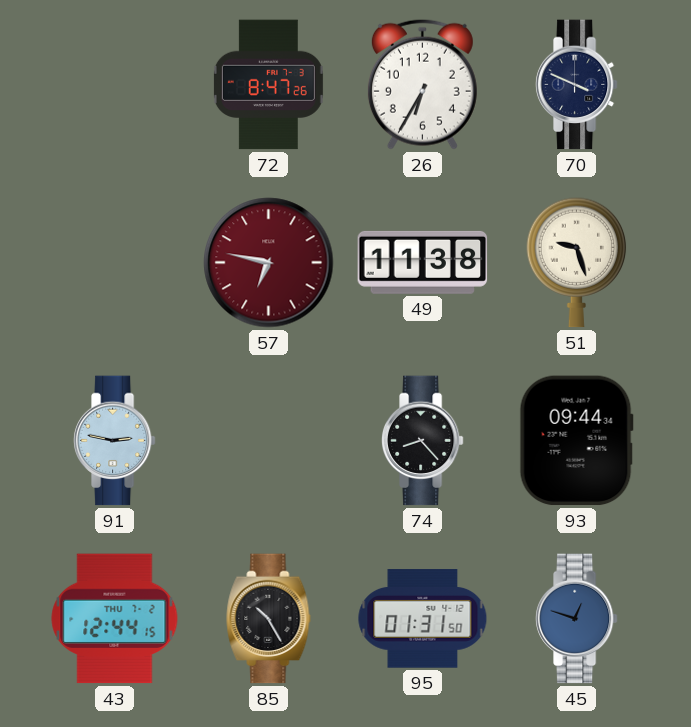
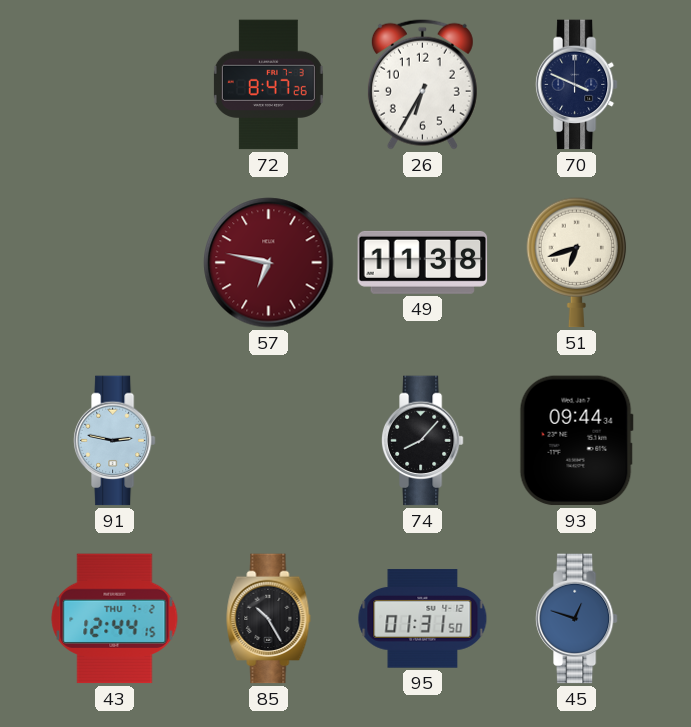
51: 9:27 -> 6:42 (577, 263)
74: 8:23 -> 8:07 (422, 441)
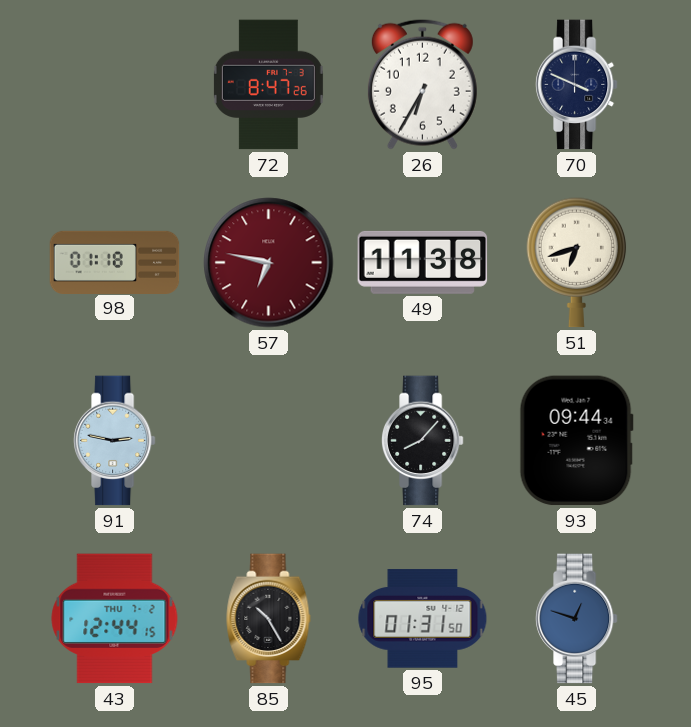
98: none -> 01:18 (115, 262)
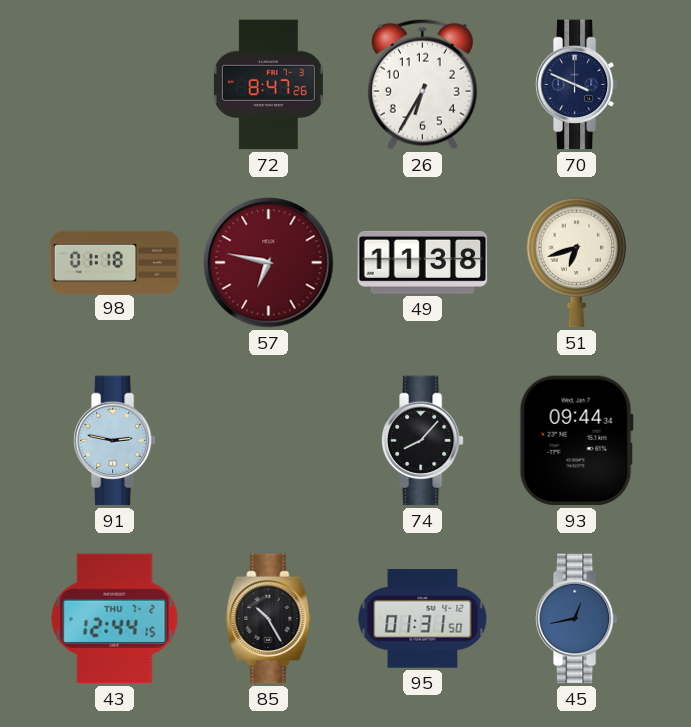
45: 12:48 -> 12:43 (576, 619)
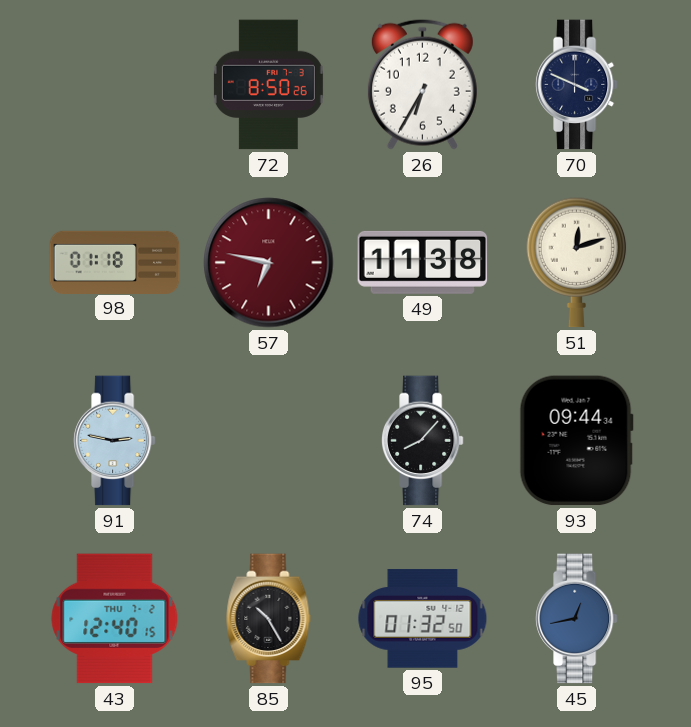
72: 8:47 -> 8:50 (268, 85)
51: 6:42 -> 12:12 (577, 263)
43: 12:44 -> 12:40 (115, 619)
95: 01:31 -> 01:32 (423, 619)
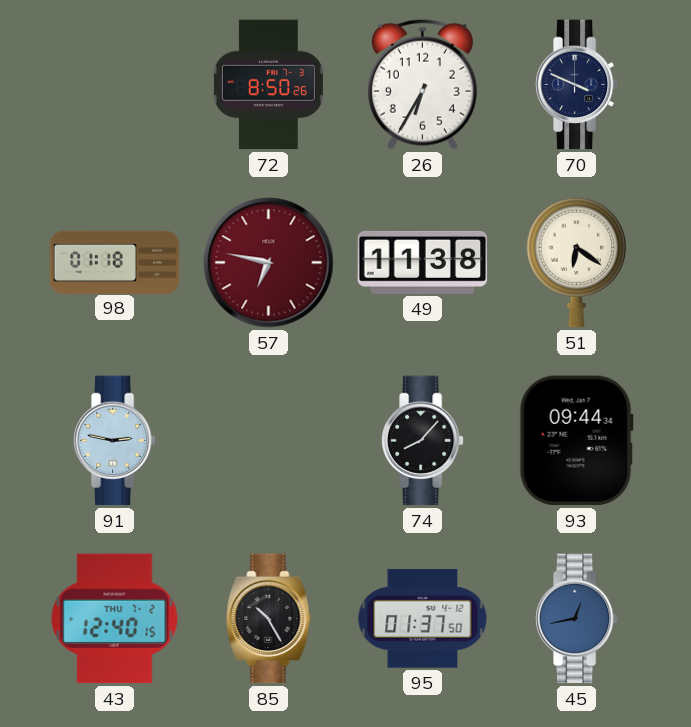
51: 12:12 -> 6:21 (577, 263)
95: 01:32 -> 01:37 (423, 619)
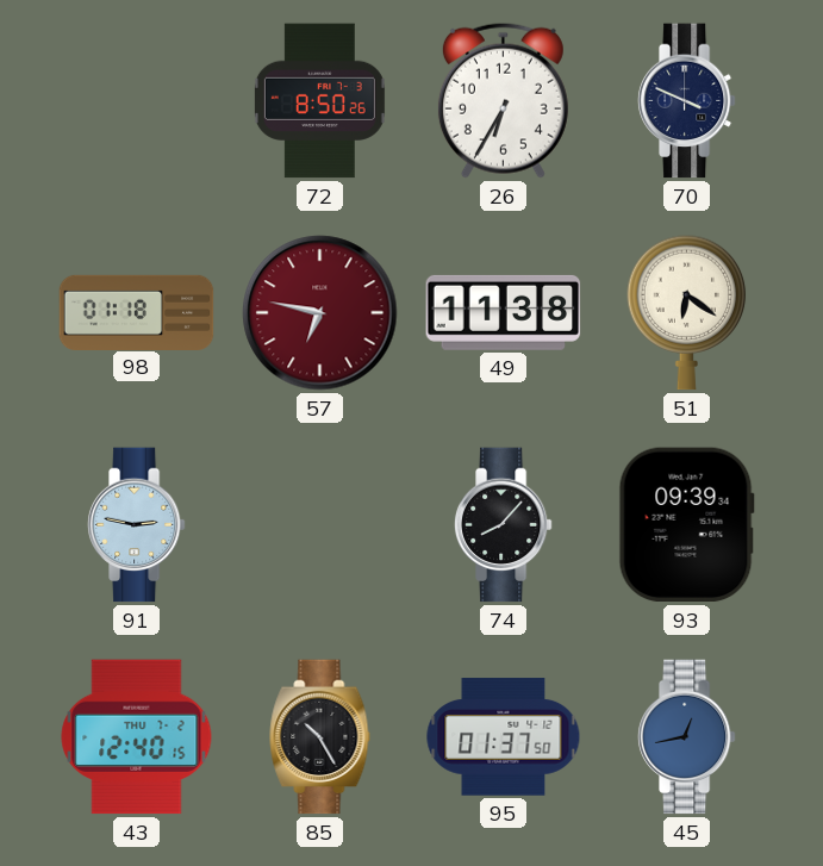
93: 09:44 -> 09:39 (686, 525)
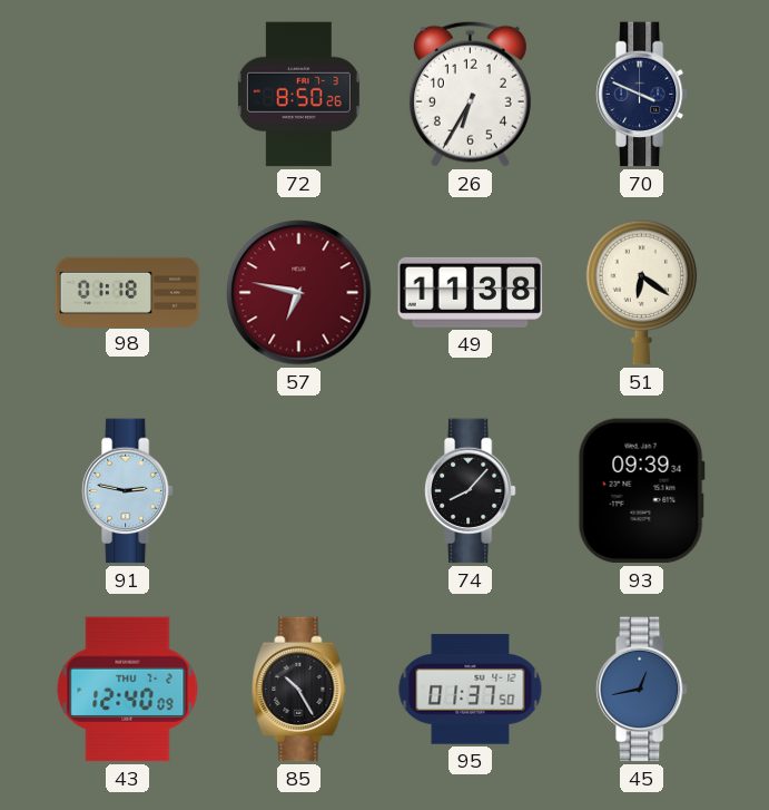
43: 12:40:15 -> 12:40:09 (128, 690)
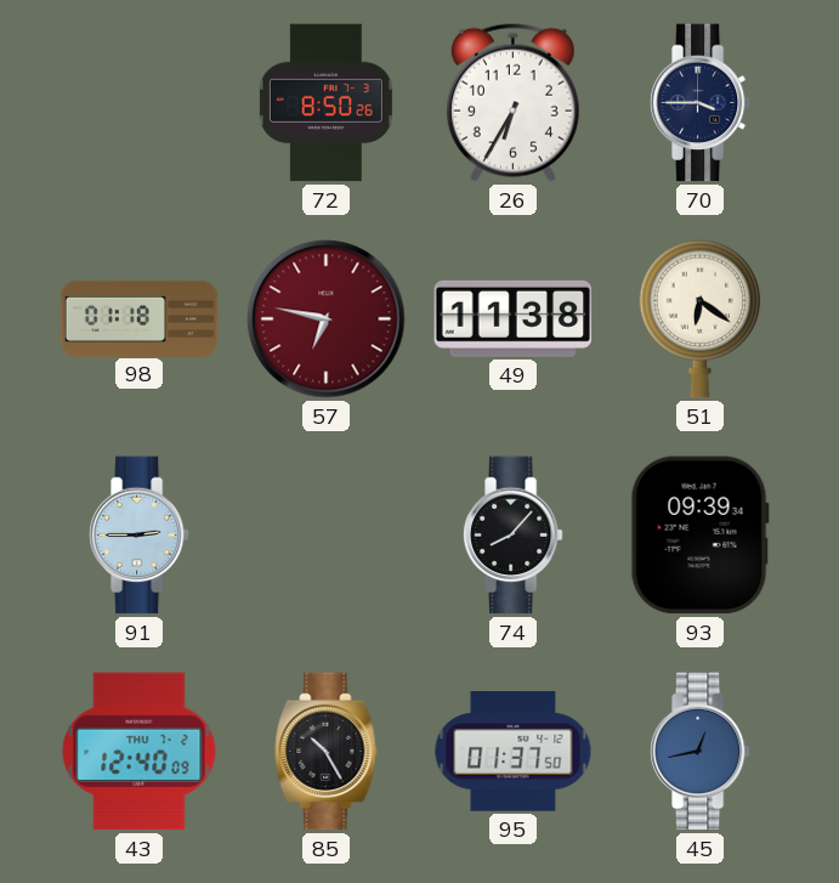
70: 3:49 -> 3:45 (699, 103)
91: 2:47 -> 2:45 (138, 536)
